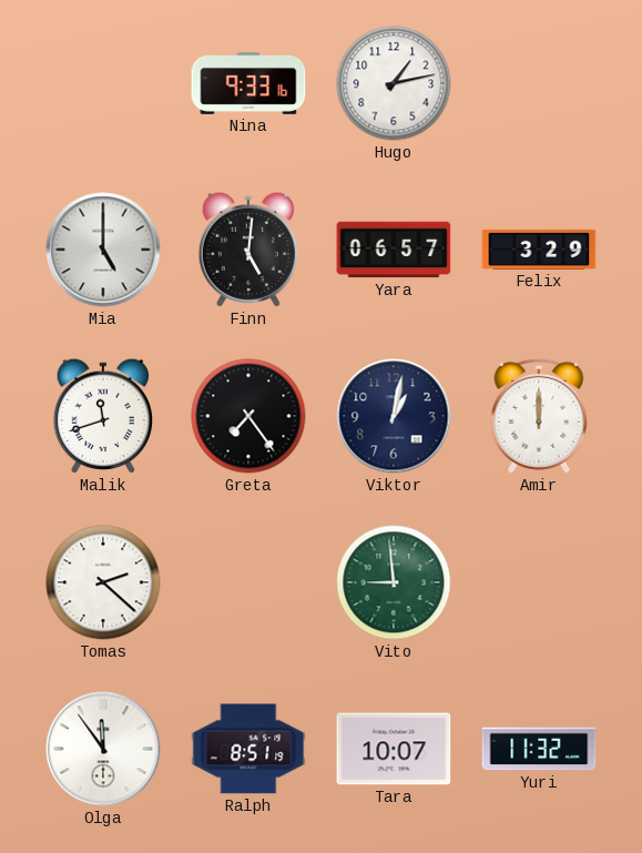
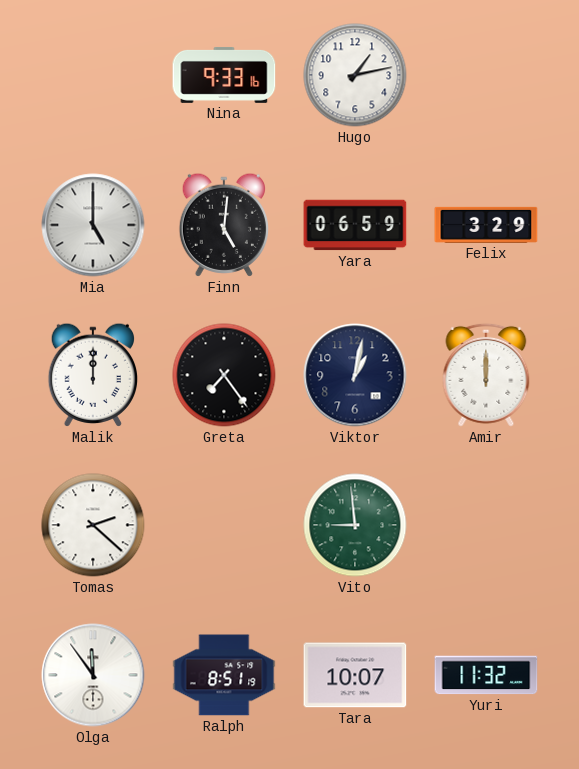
Yara: 06:57 -> 06:59 (355, 225)
Malik: 11:42 -> 12:00 (92, 375)
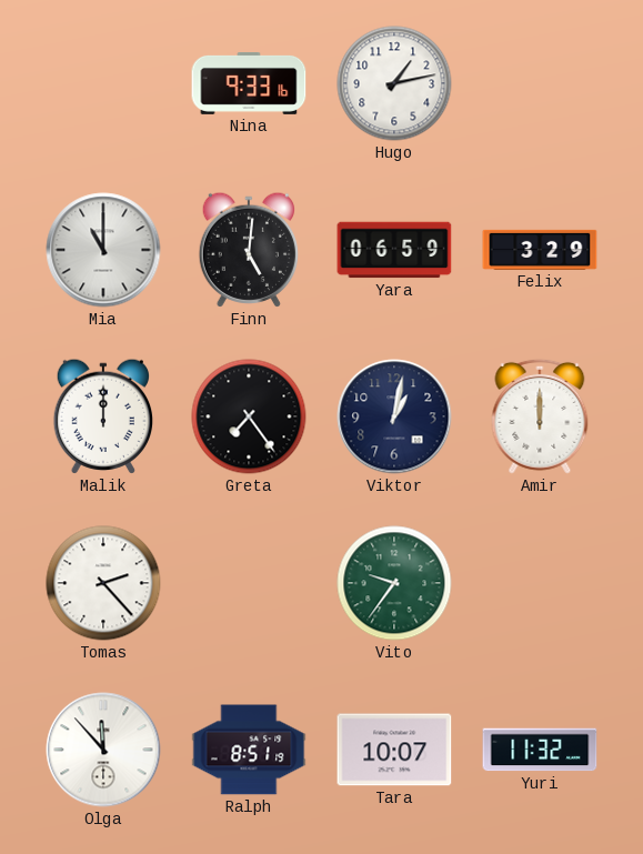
Mia: 5:00 -> 11:00 (103, 250)
Tomas: 2:22 -> 2:23 (103, 583)
Vito: 8:59 -> 9:36 (394, 583)
Olga: 11:54 -> 11:53 (103, 750)
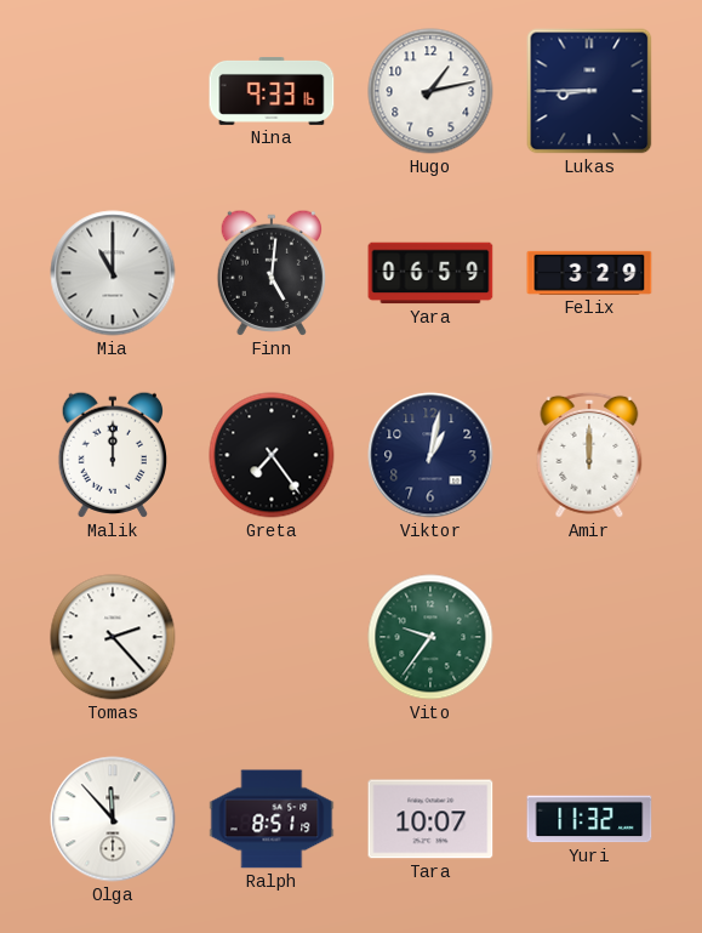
Lukas: none -> 8:45 (589, 91)
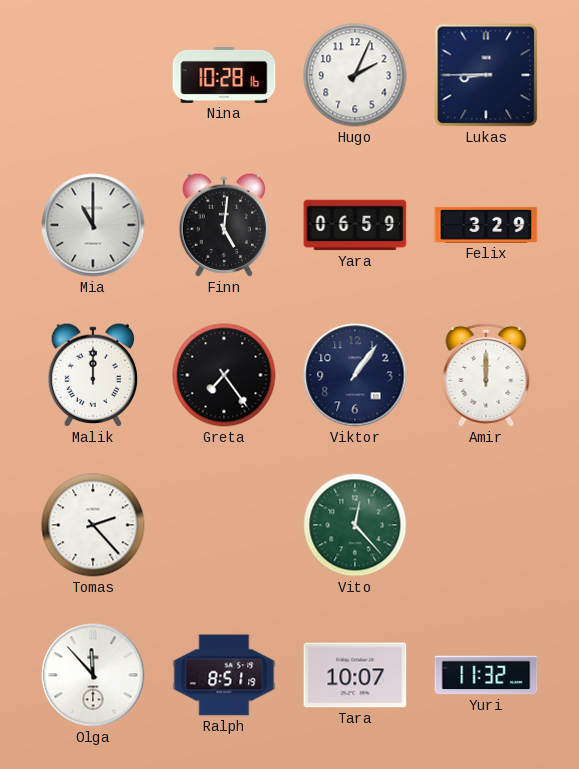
Nina: 9:33 -> 10:28 (224, 75)
Hugo: 1:13 -> 2:04 (355, 75)
Viktor: 1:02 -> 1:06 (355, 375)
Vito: 9:36 -> 12:23 (355, 525)
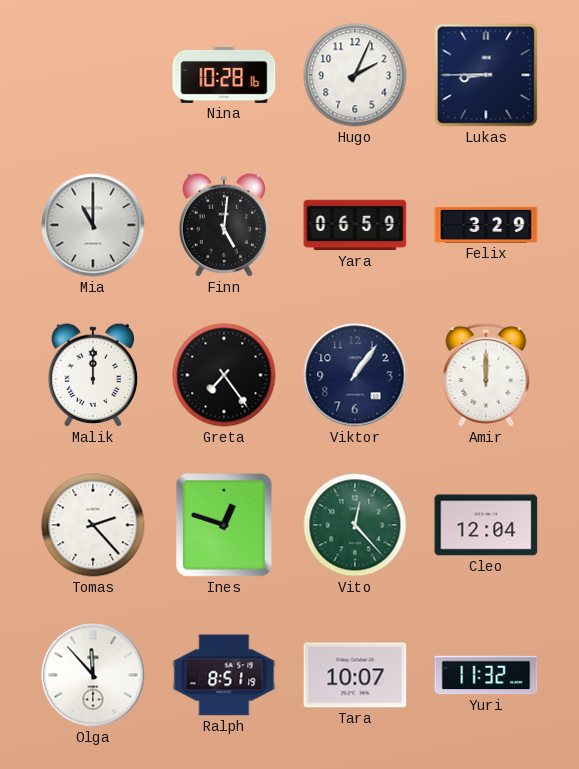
Ines: none -> 12:48 (224, 526)
Cleo: none -> 12:04 (486, 525)
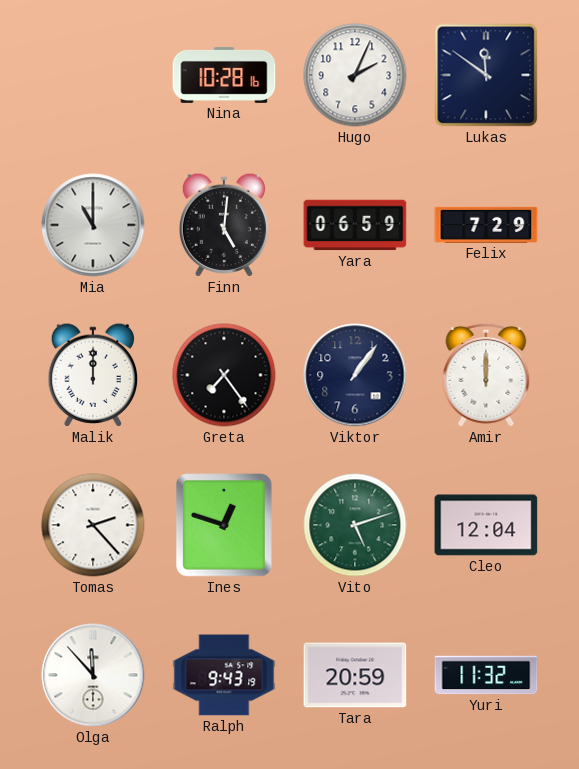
Lukas: 8:45 -> 11:51 (486, 75)
Felix: 3:29 -> 7:29 (486, 225)
Vito: 12:23 -> 5:12 (355, 525)
Ralph: 8:51 -> 9:43 (224, 675)
Tara: 10:07 -> 20:59 (355, 675)
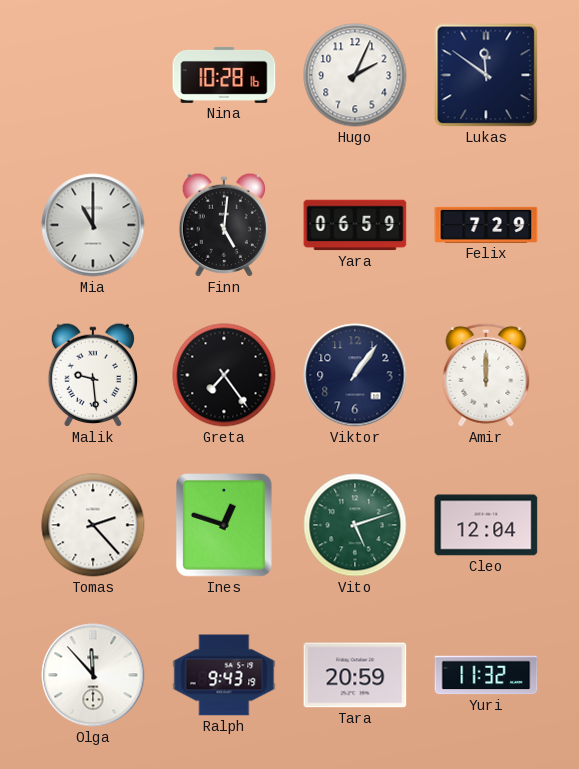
Malik: 12:00 -> 9:29 (92, 375)
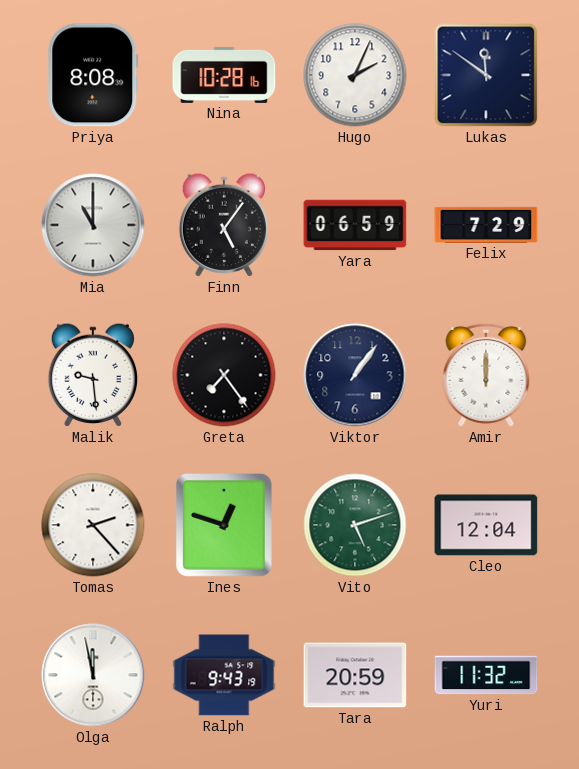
Priya: none -> 8:08 (93, 75)
Finn: 5:01 -> 5:06 (223, 225)
Olga: 11:53 -> 11:58 (93, 675)
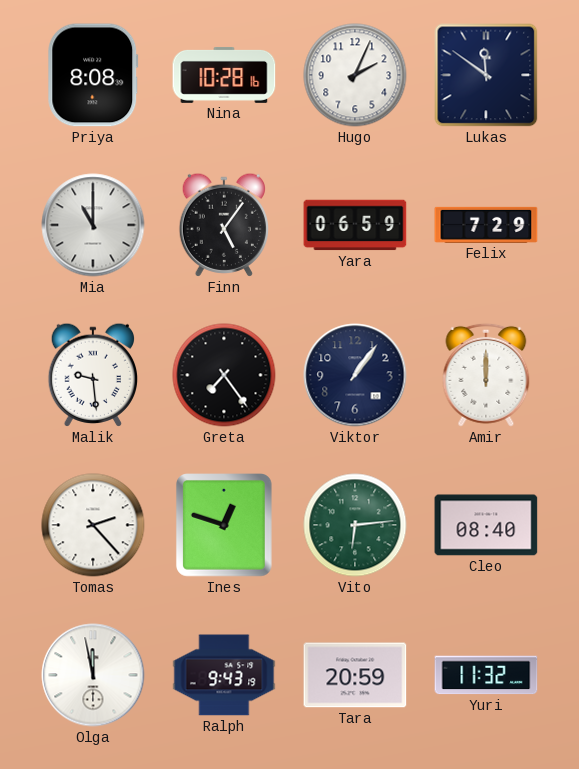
Vito: 5:12 -> 6:14 (355, 525)
Cleo: 12:04 -> 08:40 (486, 525)
